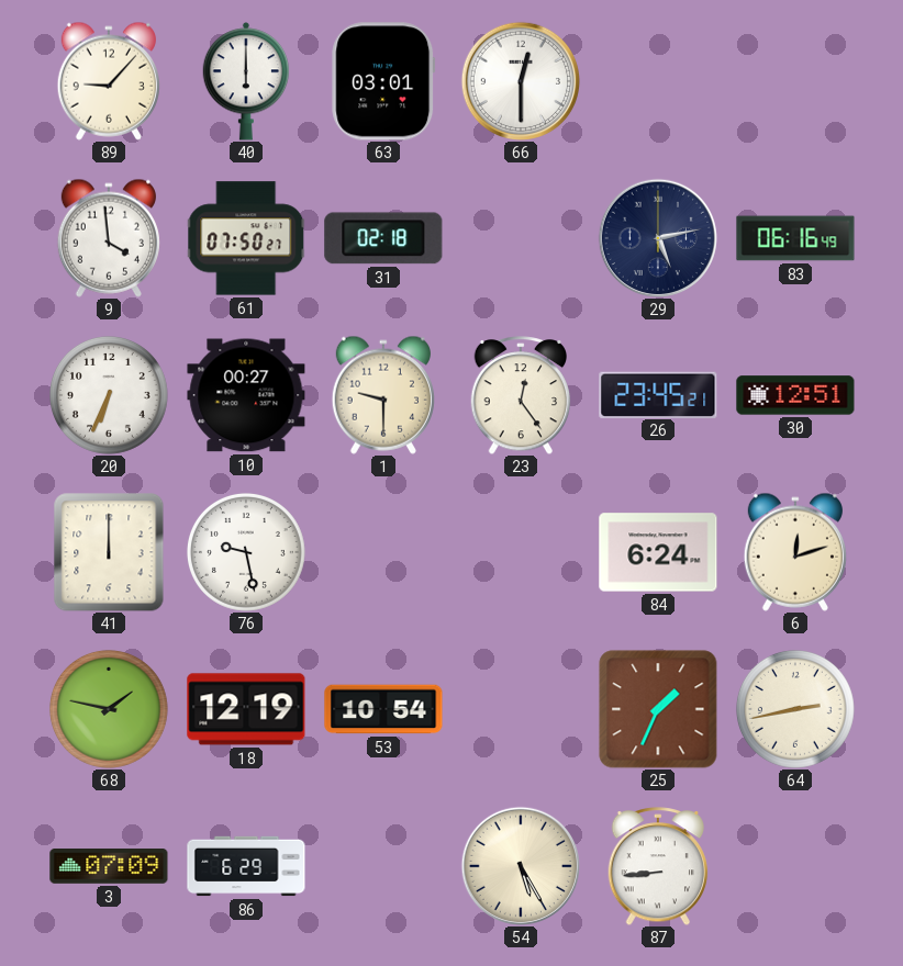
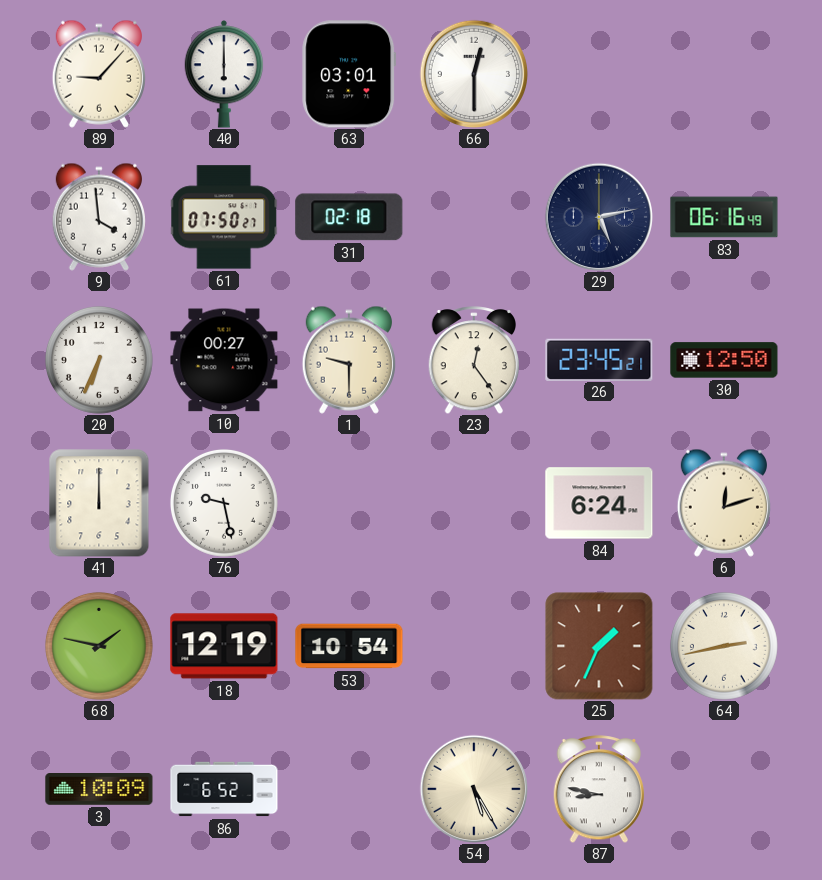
30: 12:51 -> 12:50 (724, 360)
3: 07:09 -> 10:09 (99, 790)
86: 6:29 -> 6:52 (224, 789)
87: 8:44 -> 8:47 (599, 789)
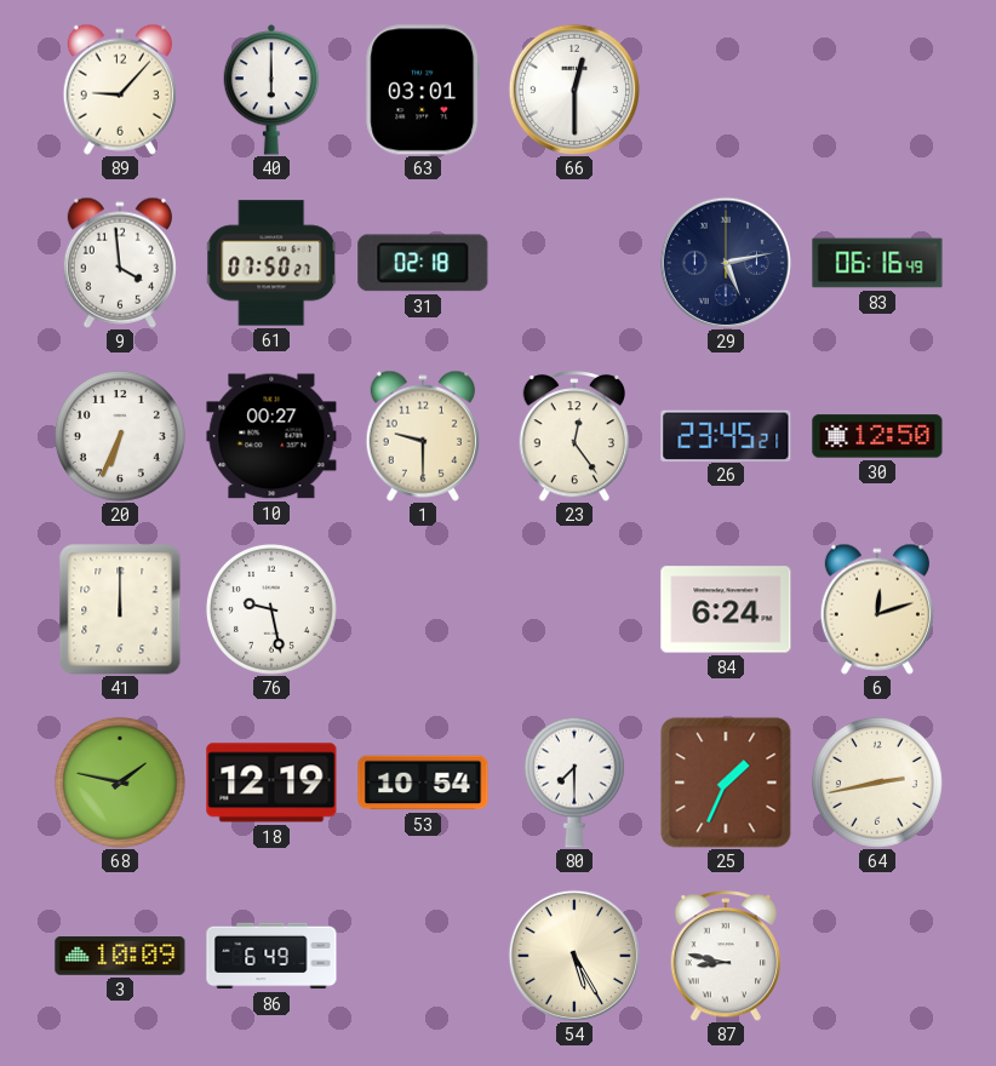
80: none -> 7:30 (574, 783)
86: 6:52 -> 6:49 (271, 956)
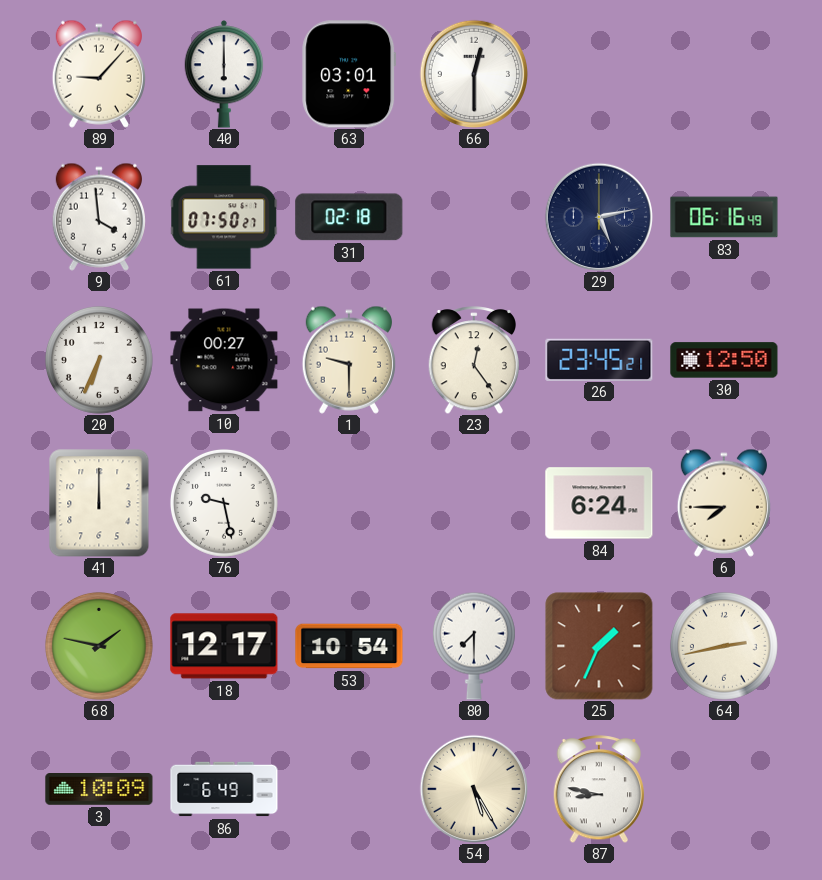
6: 12:12 -> 7:45 (724, 503)
18: 12:19 -> 12:17 (224, 646)
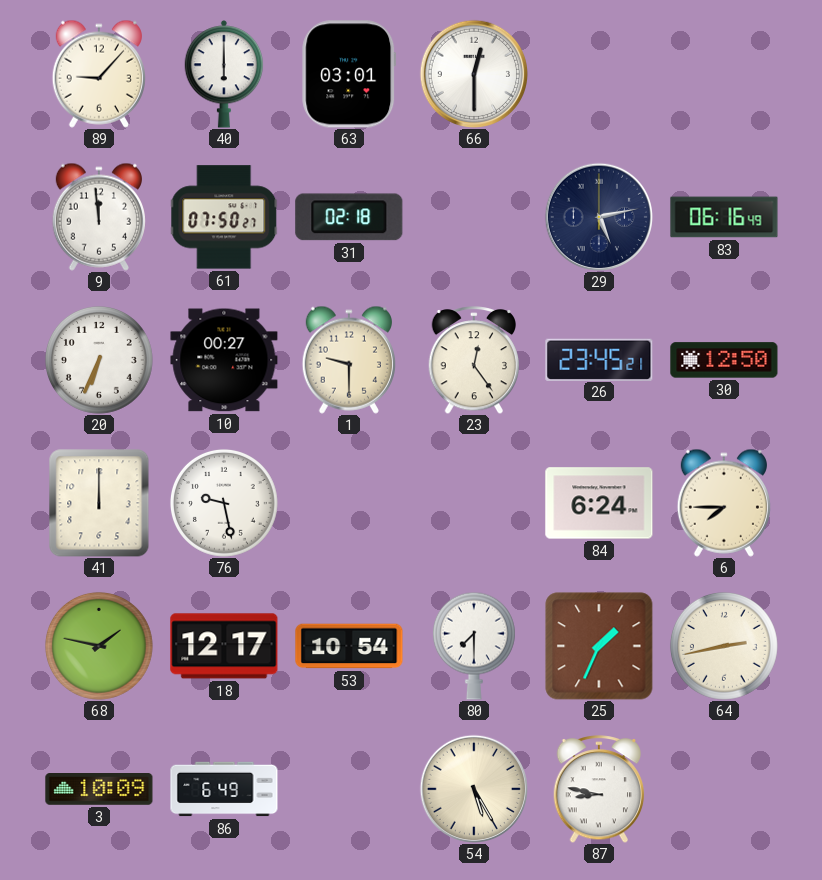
9: 3:59 -> 11:59 (99, 217)
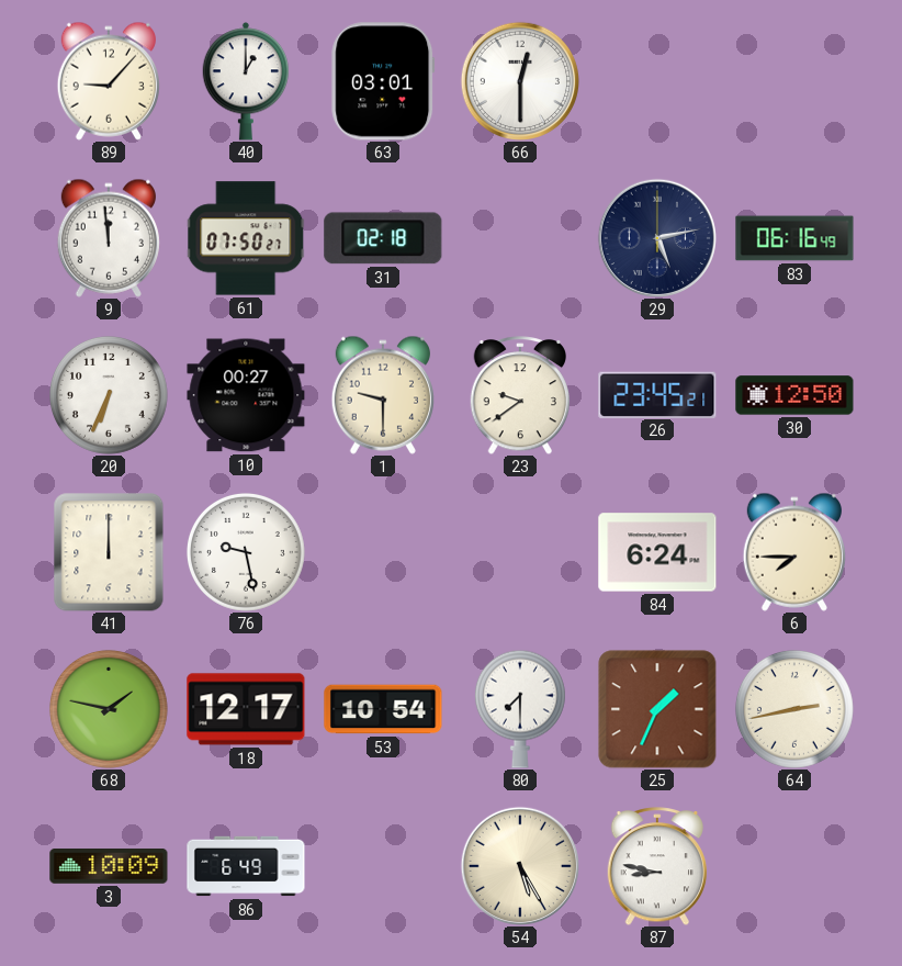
40: 6:00 -> 1:00 (246, 81)
23: 12:24 -> 9:39 (520, 395)
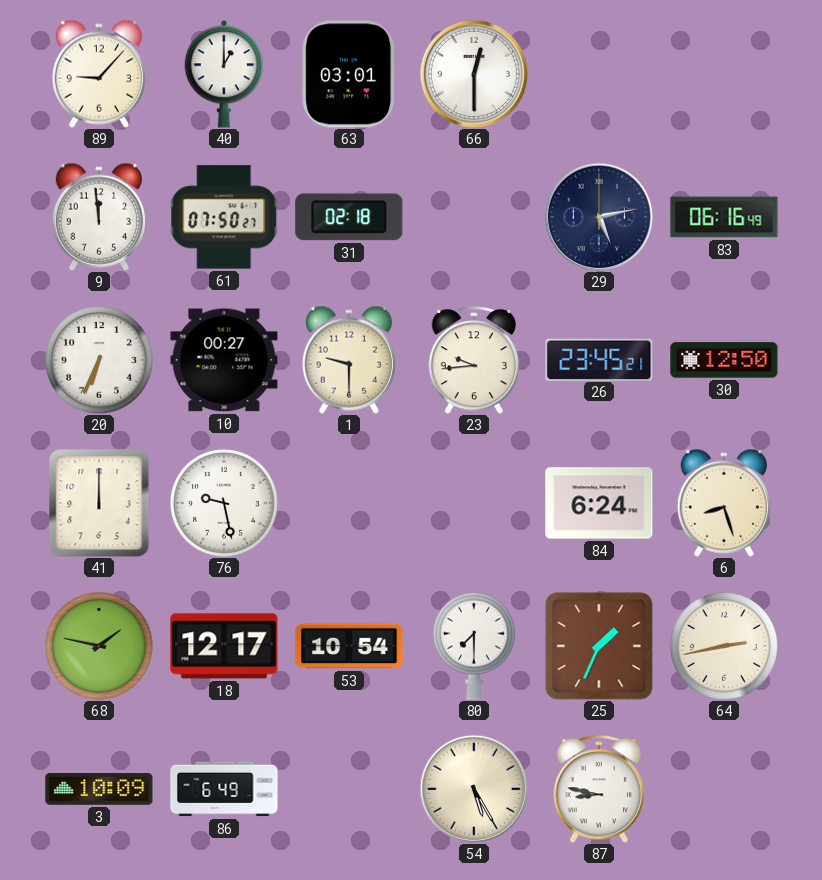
23: 9:39 -> 9:44 (474, 360)
6: 7:45 -> 8:27 (724, 503)
